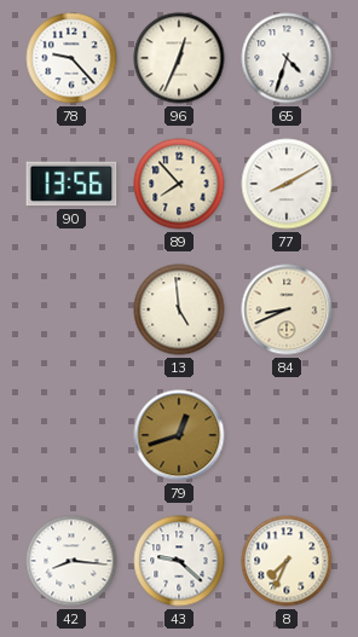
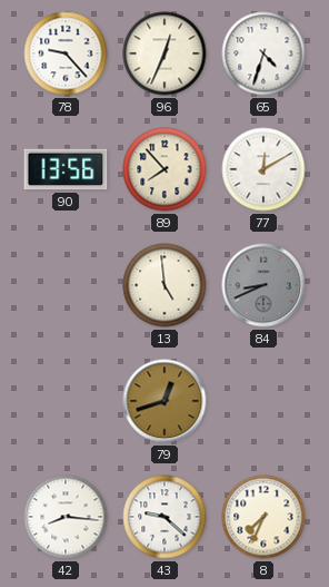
77: 8:10 -> 12:10 (263, 169)
84 dial: cream -> grey (263, 285)
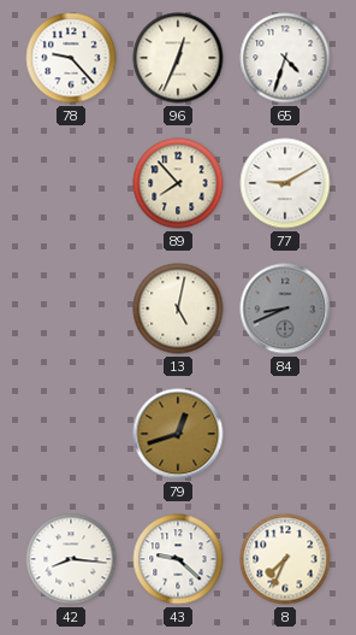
90: 13:56 -> none (66, 169)
77: 12:10 -> 9:10 (285, 183)
13: 4:59 -> 5:02 (178, 308)
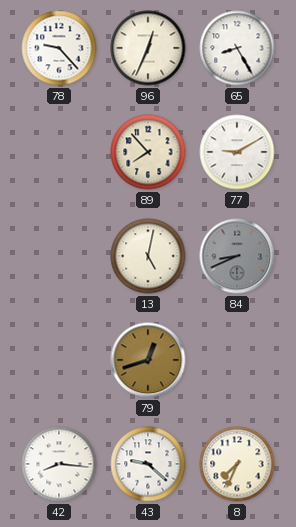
65: 4:33 -> 8:25 (237, 48)
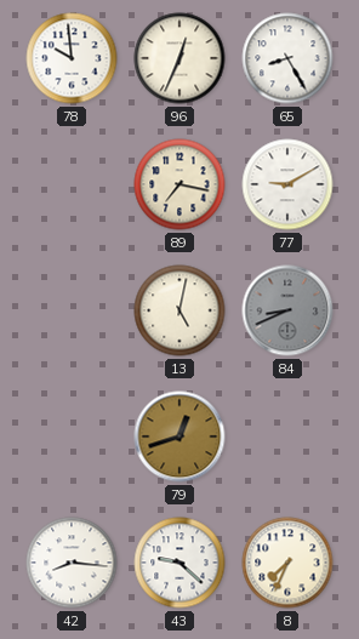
78: 9:23 -> 9:59 (72, 58)
89: 7:53 -> 7:17 (180, 184)
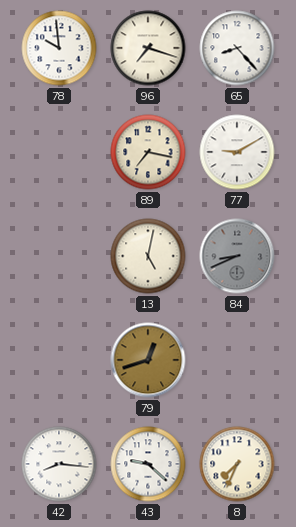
96: 12:34 -> 7:18 (148, 48)
65: 8:25 -> 8:23 (237, 48)
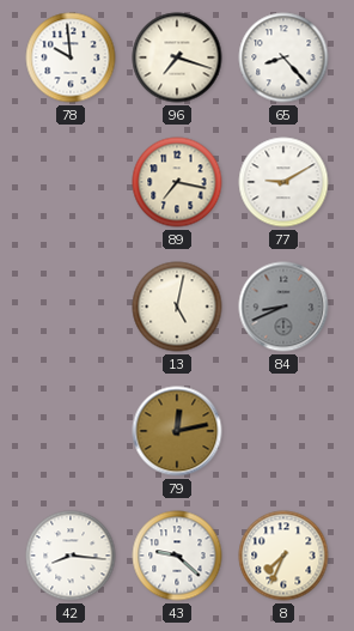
79: 12:42 -> 12:13 (177, 431)
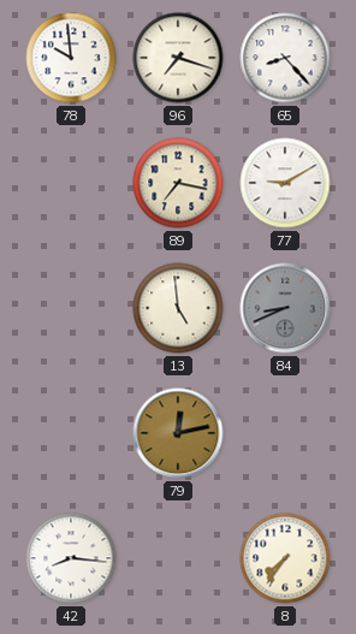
13: 5:02 -> 4:59 (178, 308)
43: 9:22 -> none (177, 556)
8: 7:34 -> 7:36 (285, 558)
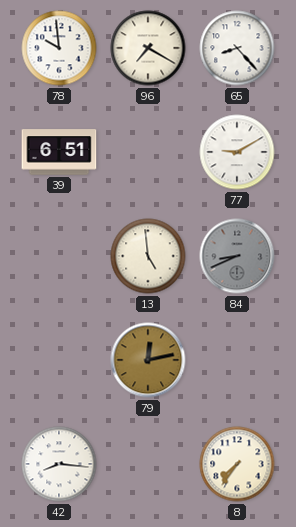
96: 7:18 -> 7:20 (148, 48)
39: none -> 6:51 (59, 152)
89: 7:17 -> none (178, 183)
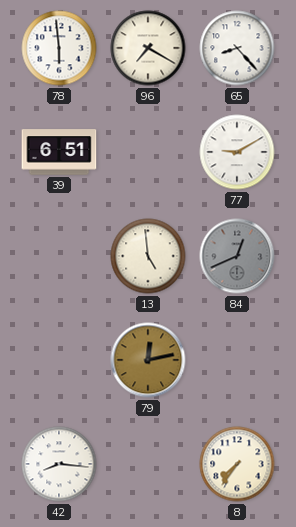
78: 9:59 -> 5:59 (59, 48)
84: 8:41 -> 12:41 (237, 256)
